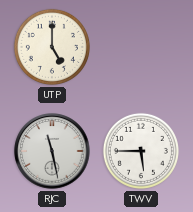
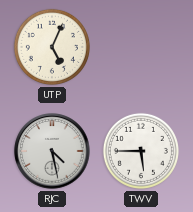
UTP: 5:00 -> 5:04 (52, 47)
RJC: 11:28 -> 4:28 (52, 151)
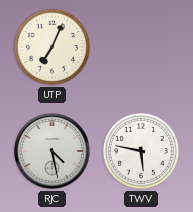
UTP: 5:04 -> 7:04 (52, 47)
TWV: 5:45 -> 5:47 (141, 151)
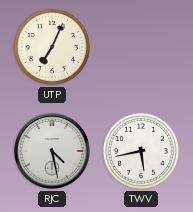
TWV: 5:47 -> 5:43 (141, 151)
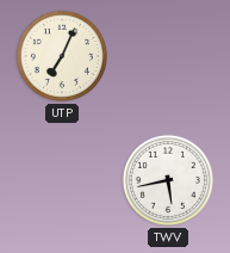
RJC: 4:28 -> none (52, 151)
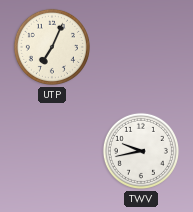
TWV: 5:43 -> 9:43 (141, 151)
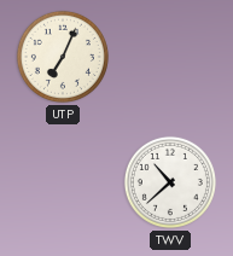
TWV: 9:43 -> 10:38 (170, 182)
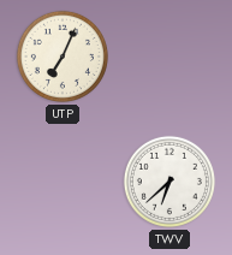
TWV: 10:38 -> 6:38 (169, 182)
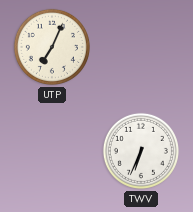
TWV: 6:38 -> 6:34 (141, 151)
